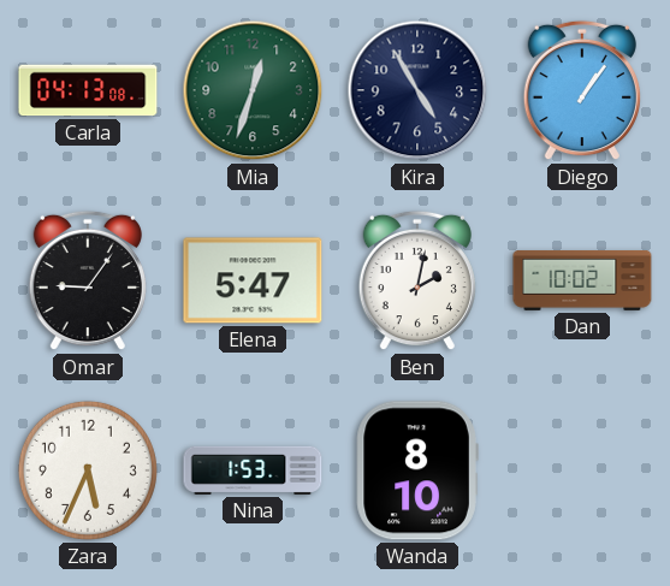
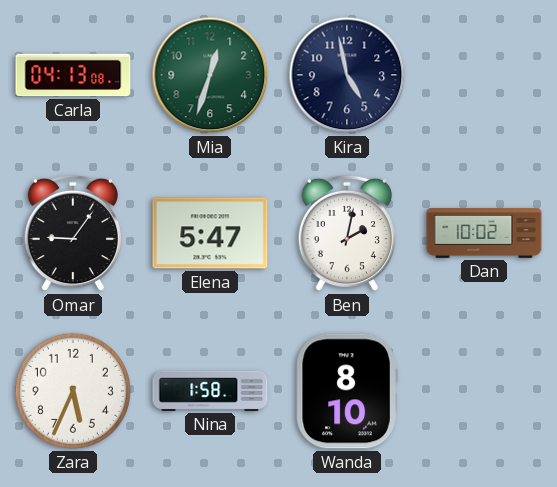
Kira: 4:55 -> 4:58 (347, 75)
Diego: 1:06 -> none (582, 90)
Nina: 1:53 -> 1:58 (210, 391)
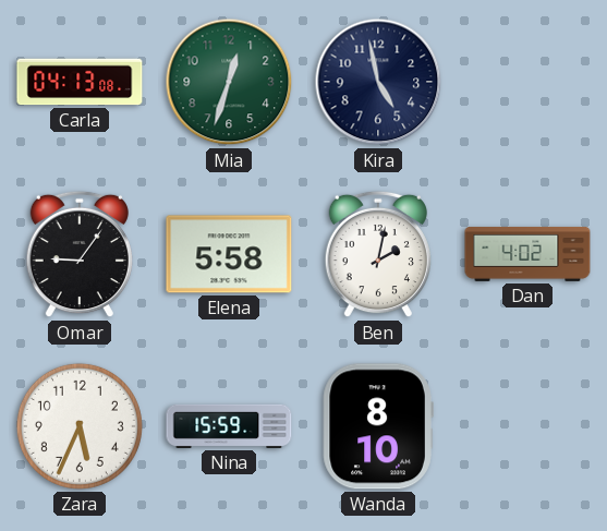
Elena: 5:47 -> 5:58 (229, 254)
Dan: 10:02 -> 4:02 (527, 255)
Nina: 1:58 -> 15:59 (229, 426)
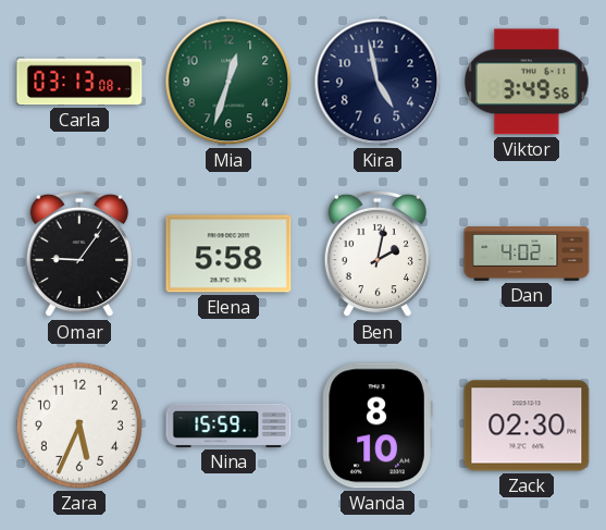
Carla: 04:13 -> 03:13 (79, 82)
Viktor: none -> 3:49 (528, 82)
Zack: none -> 02:30 (527, 426)
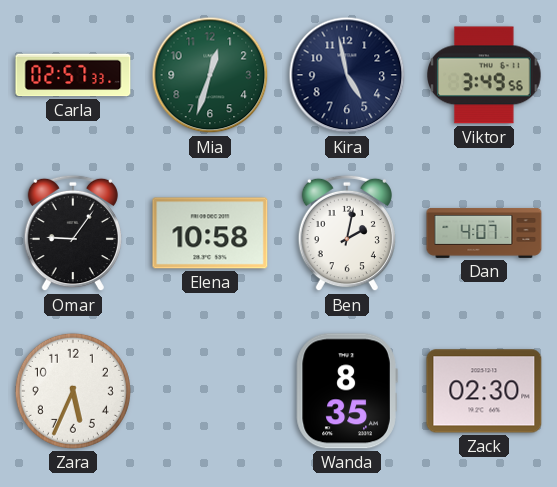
Carla: 03:13 -> 02:57 (73, 75)
Elena: 5:58 -> 10:58 (210, 233)
Dan: 4:02 -> 4:07 (484, 234)
Nina: 15:59 -> none (228, 426)
Wanda: 8:10 -> 8:35 (347, 391)
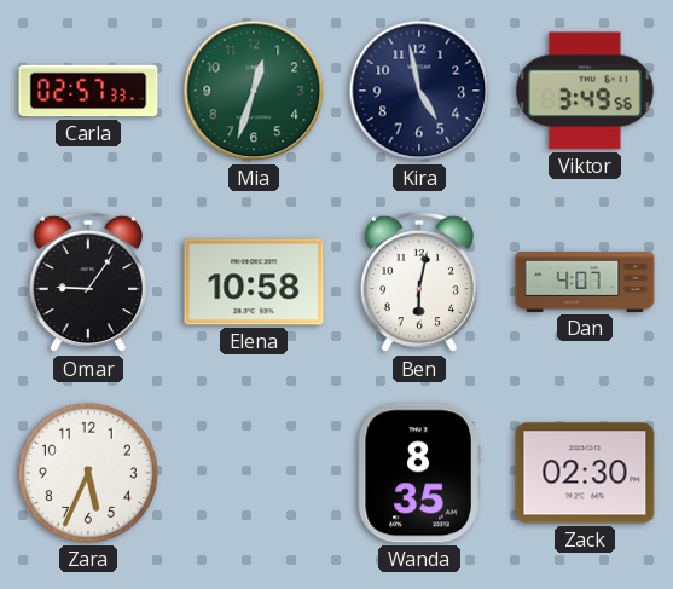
Ben: 2:02 -> 6:02 (419, 282)
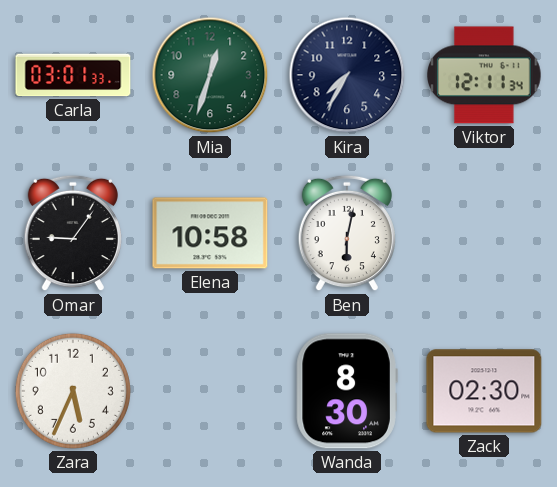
Carla: 02:57 -> 03:01 (73, 75)
Kira: 4:58 -> 7:35 (347, 75)
Viktor: 3:49 -> 12:11 (485, 75)
Dan: 4:07 -> none (585, 283)
Wanda: 8:35 -> 8:30 (347, 391)
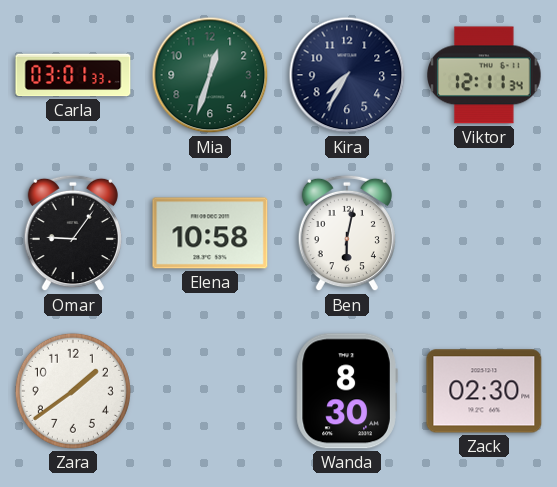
Zara: 5:34 -> 1:39 (73, 391)
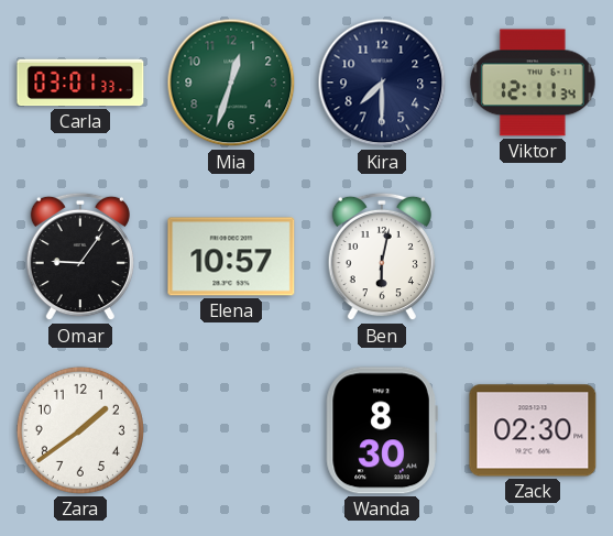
Kira: 7:35 -> 7:30 (382, 83)
Elena: 10:58 -> 10:57 (231, 256)
